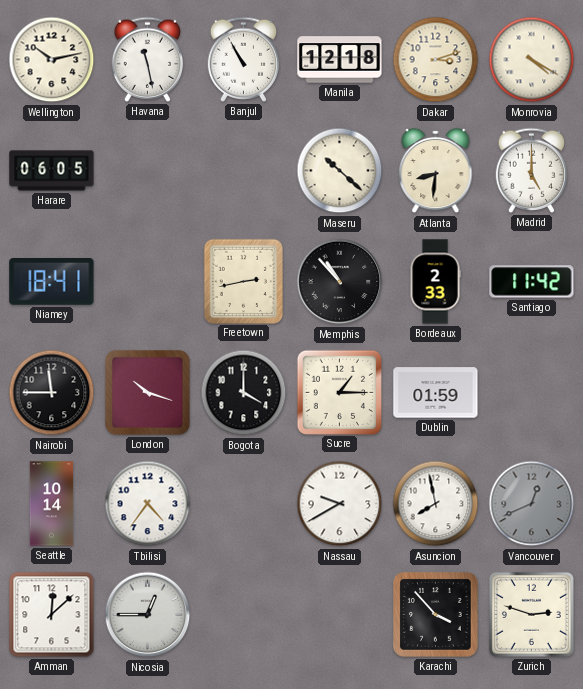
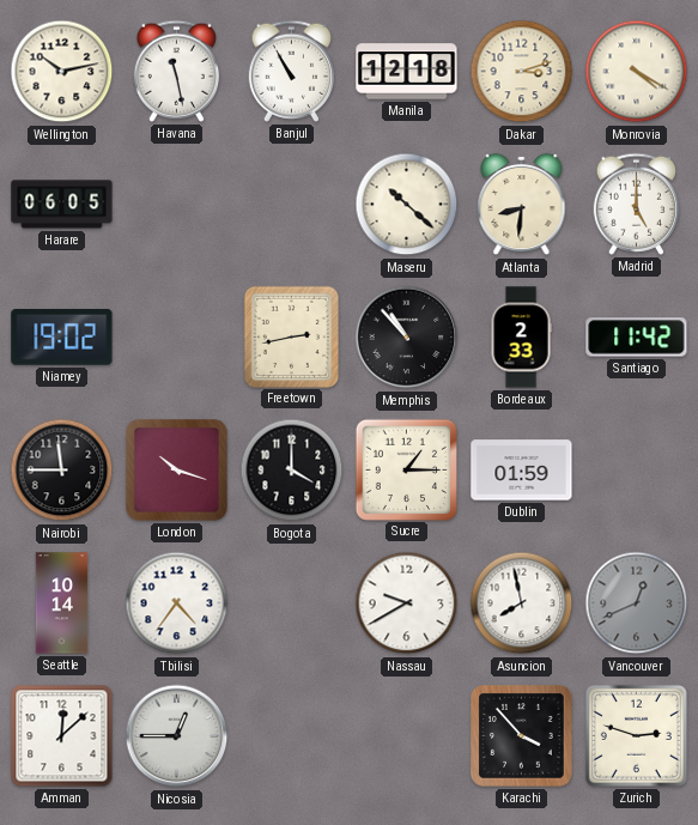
Niamey: 18:41 -> 19:02 (62, 338)
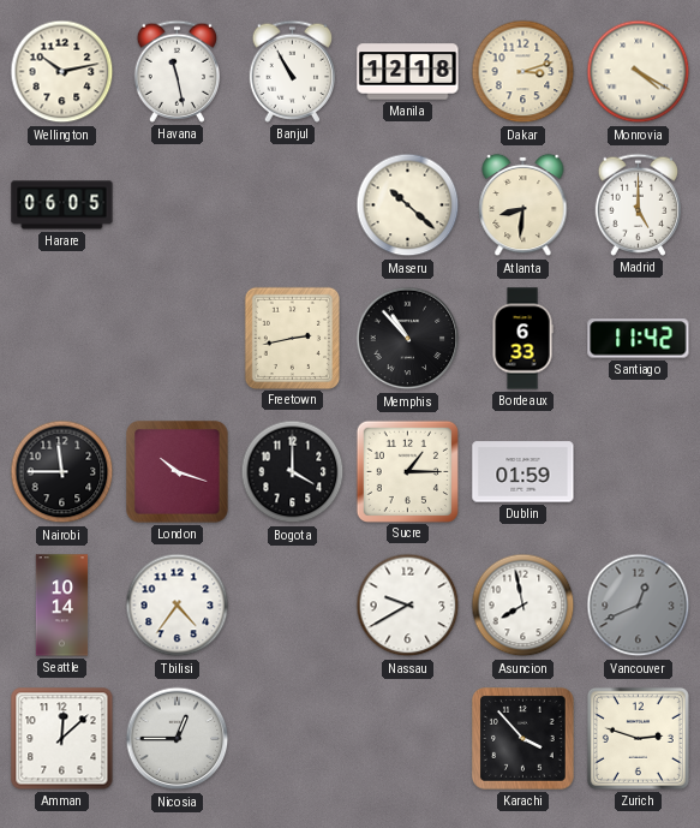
Niamey: 19:02 -> none (62, 338)
Bordeaux: 2:33 -> 6:33 (522, 339)
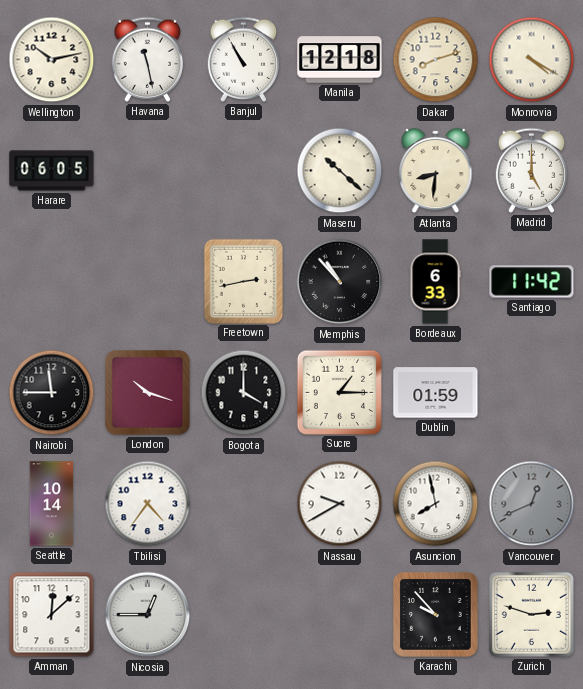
Dakar: 3:12 -> 8:12 (436, 60)
Karachi: 3:53 -> 9:53 (436, 615)
